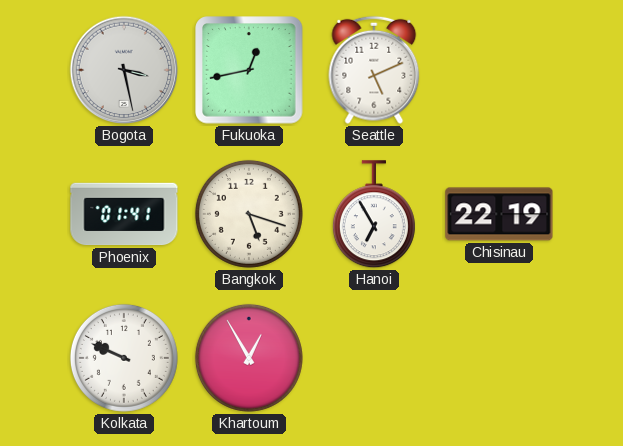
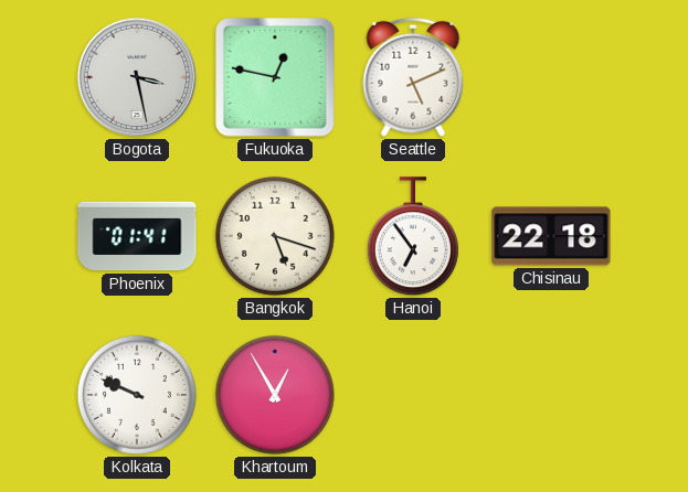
Fukuoka: 12:43 -> 12:47 (275, 77)
Hanoi: 6:55 -> 6:54 (413, 237)
Chisinau: 22:19 -> 22:18 (551, 236)
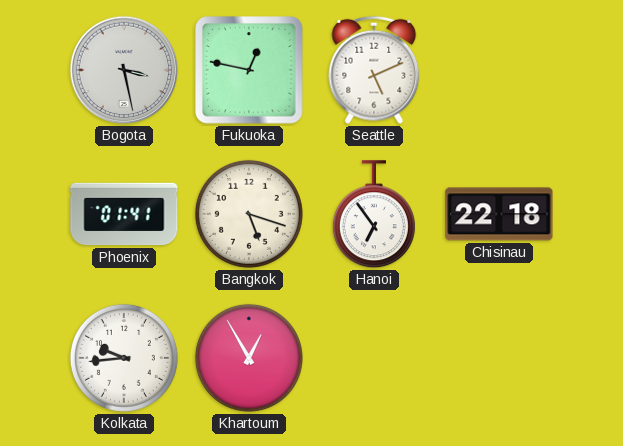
Kolkata: 9:49 -> 9:44 (124, 358)
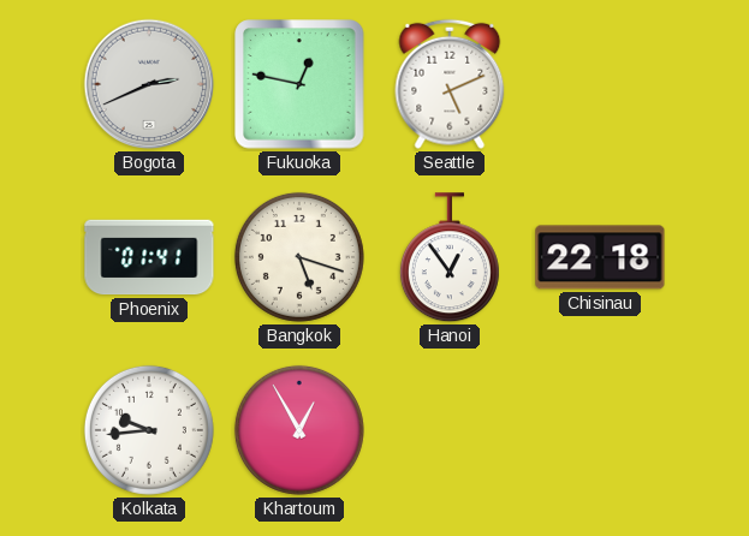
Bogota: 3:28 -> 2:41 (149, 84)
Hanoi: 6:54 -> 12:54 (450, 258)
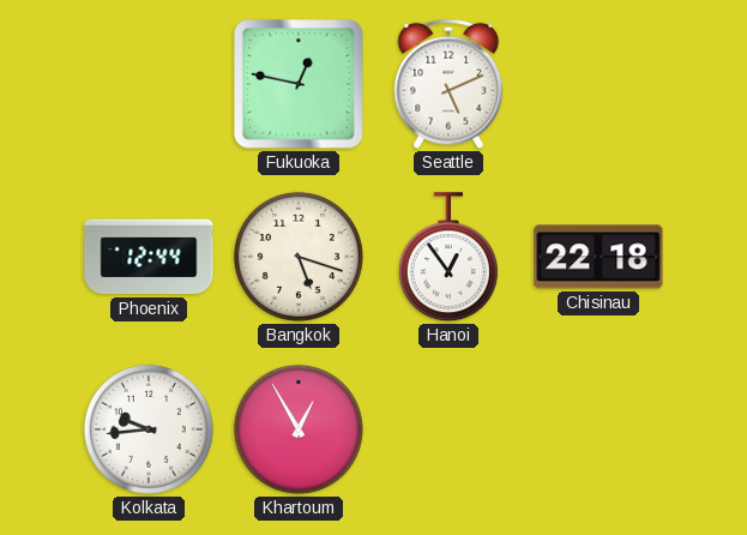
Bogota: 2:41 -> none (149, 84)
Phoenix: 01:41 -> 12:44 (149, 257)
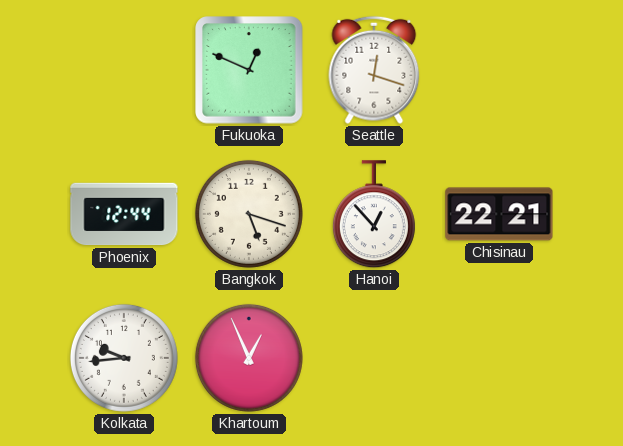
Fukuoka: 12:47 -> 12:49 (249, 70)
Seattle: 5:11 -> 12:18 (374, 70)
Hanoi: 12:54 -> 12:53 (374, 215)
Chisinau: 22:18 -> 22:21 (499, 214)
Khartoum: 12:55 -> 12:56 (249, 358)
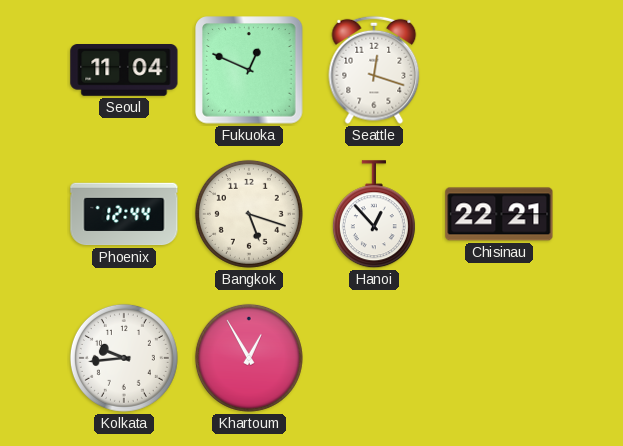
Seoul: none -> 11:04 (124, 71)
Khartoum: 12:56 -> 12:55 (249, 358)
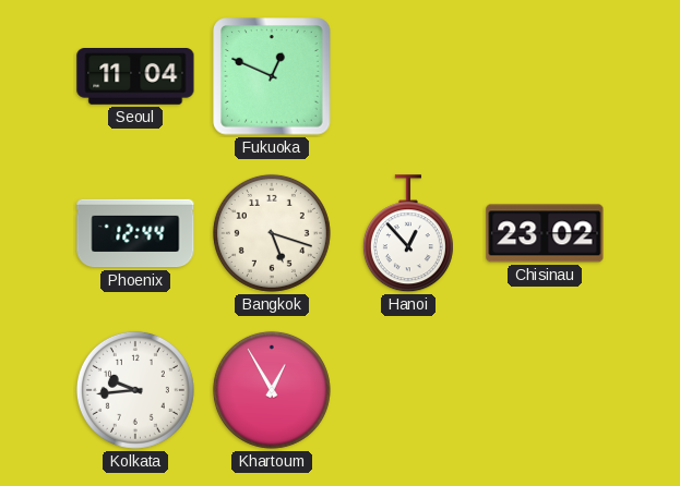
Seattle: 12:18 -> none (374, 70)
Chisinau: 22:21 -> 23:02 (545, 233)
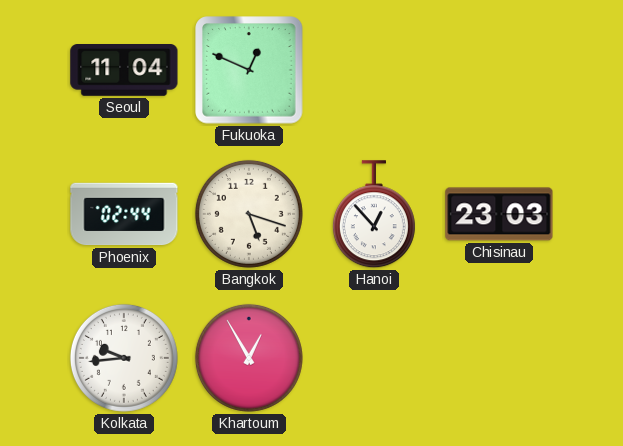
Phoenix: 12:44 -> 02:44 (124, 214)
Chisinau: 23:02 -> 23:03 (499, 214)
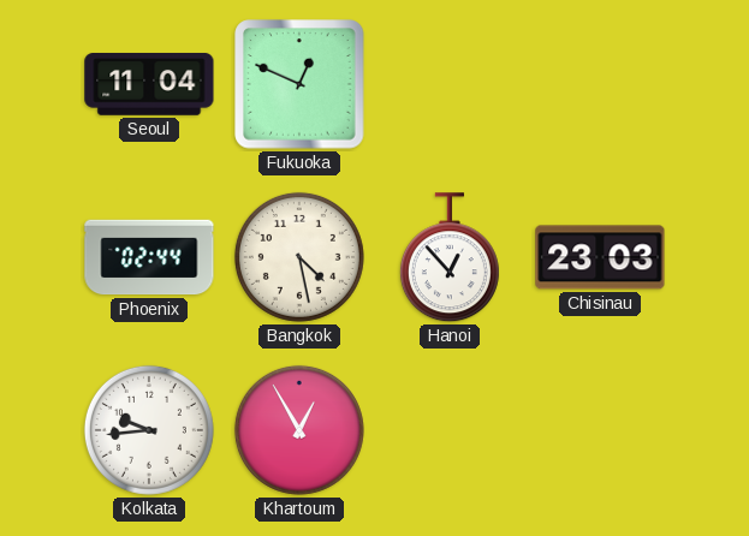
Bangkok: 5:18 -> 4:28 (299, 257)
